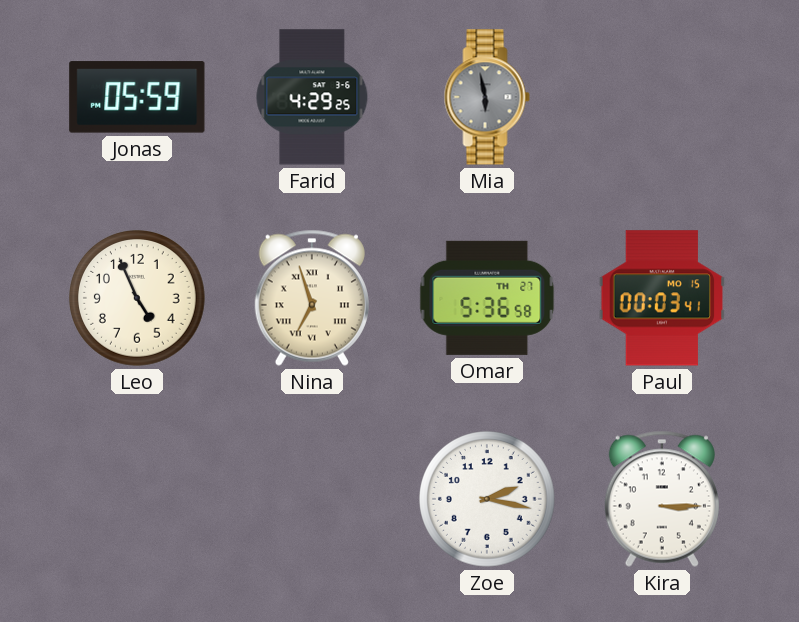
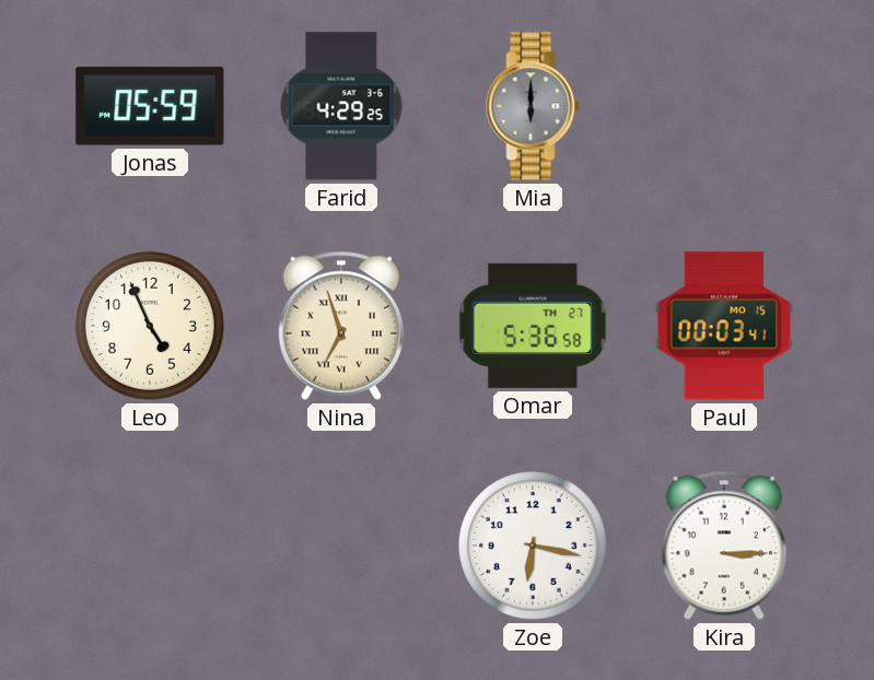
Mia: 5:58 -> 6:00 (533, 106)
Zoe: 2:17 -> 6:17 (534, 547)
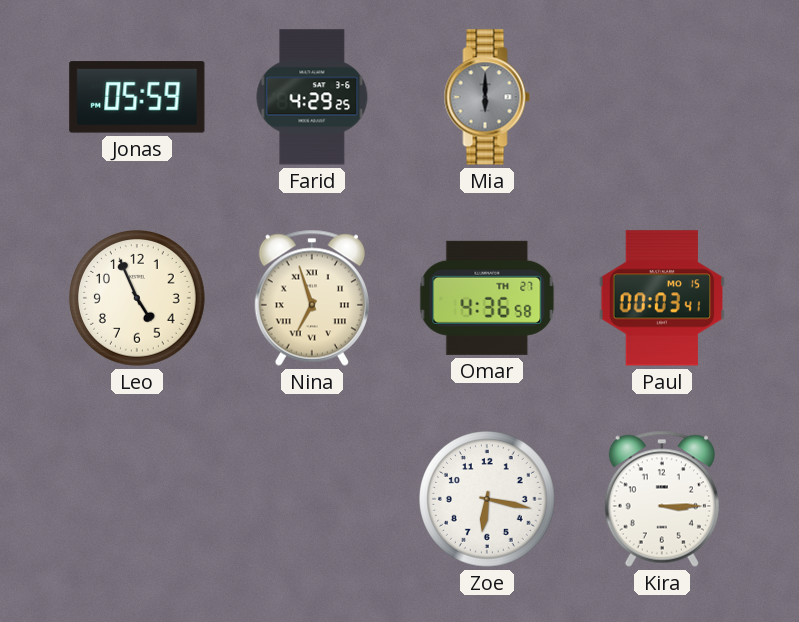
Omar: 5:36 -> 4:36 (487, 298)
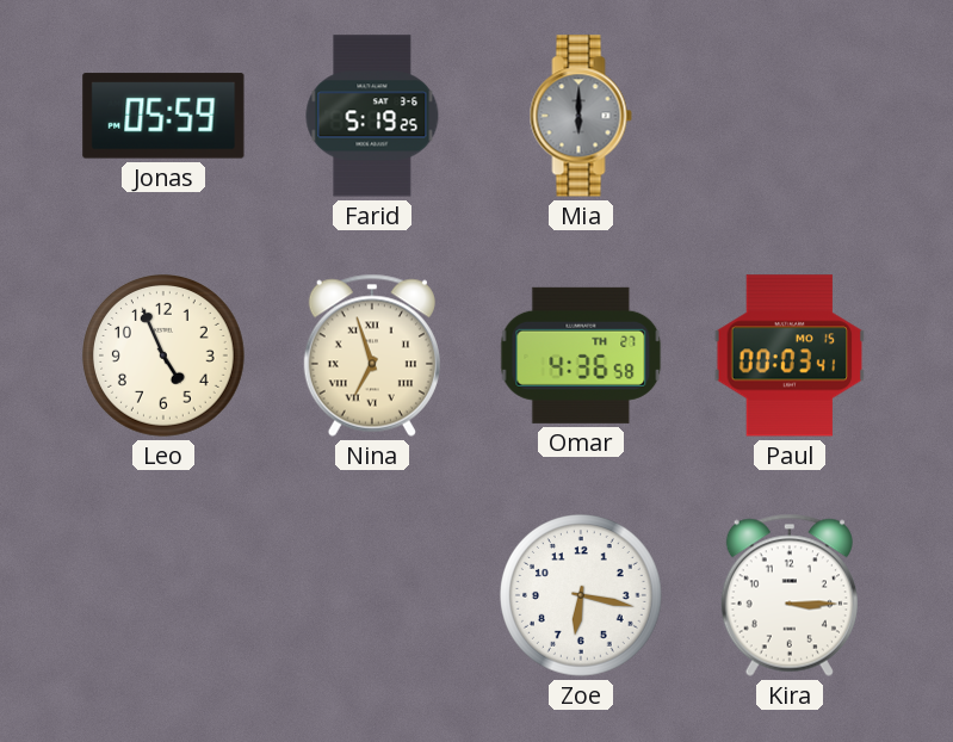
Farid: 4:29 -> 5:19 (372, 116)
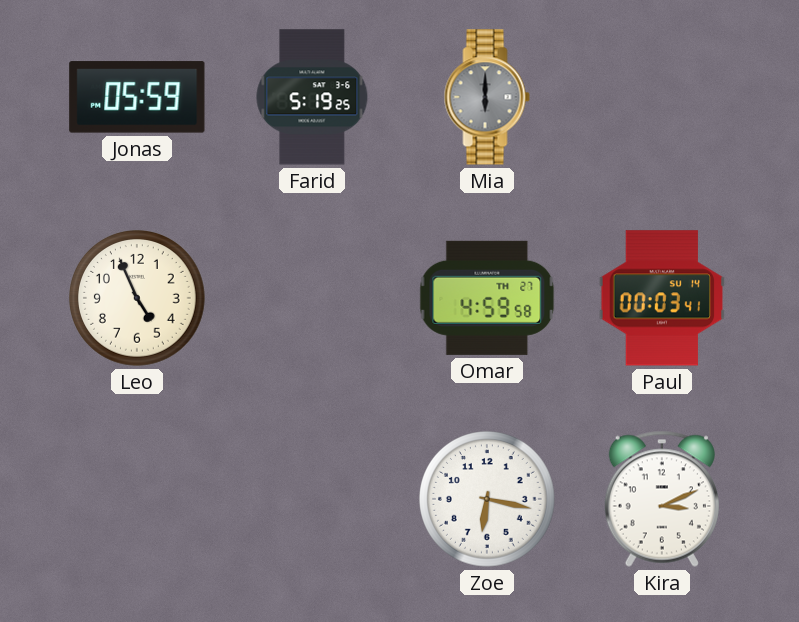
Nina: 6:57 -> none (372, 355)
Omar: 4:36 -> 4:59 (487, 298)
Paul date: MO 15 -> SU 14 (662, 298)
Kira: 3:15 -> 3:11 (662, 499)
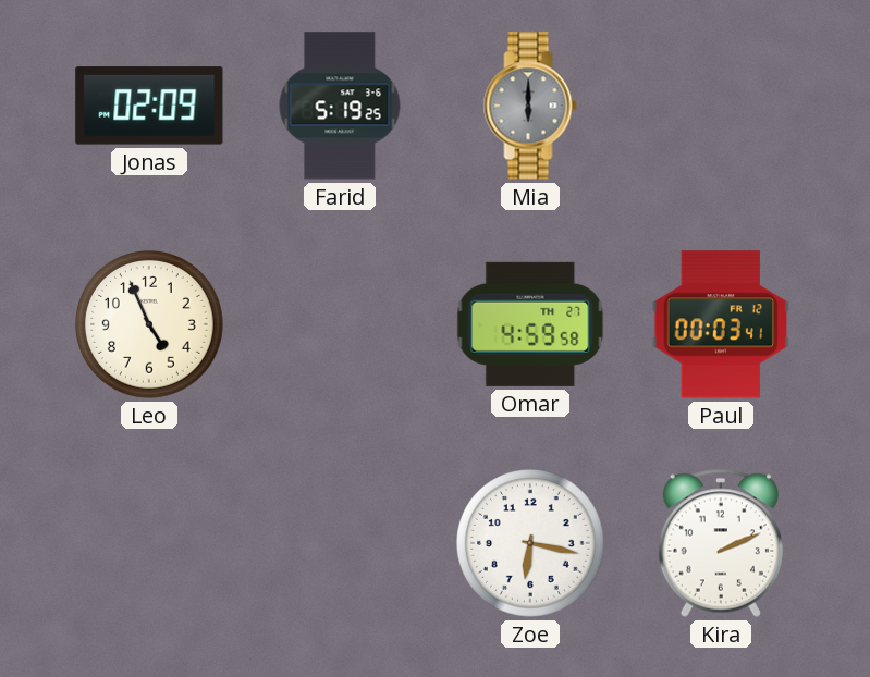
Jonas: 05:59 -> 02:09 (149, 106)
Paul date: SU 14 -> FR 12 (721, 324)
Kira: 3:11 -> 2:11 (721, 543)
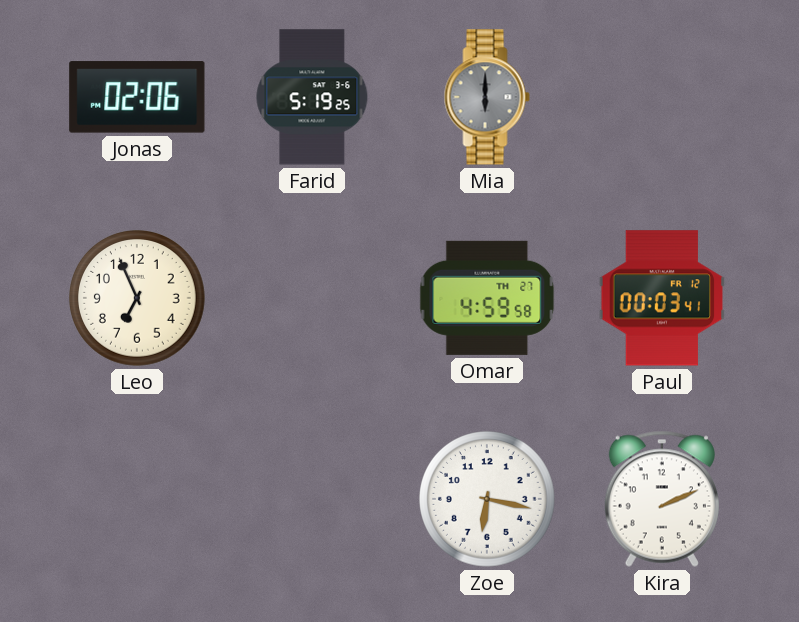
Jonas: 02:09 -> 02:06 (137, 97)
Leo: 4:56 -> 6:56 (138, 299)
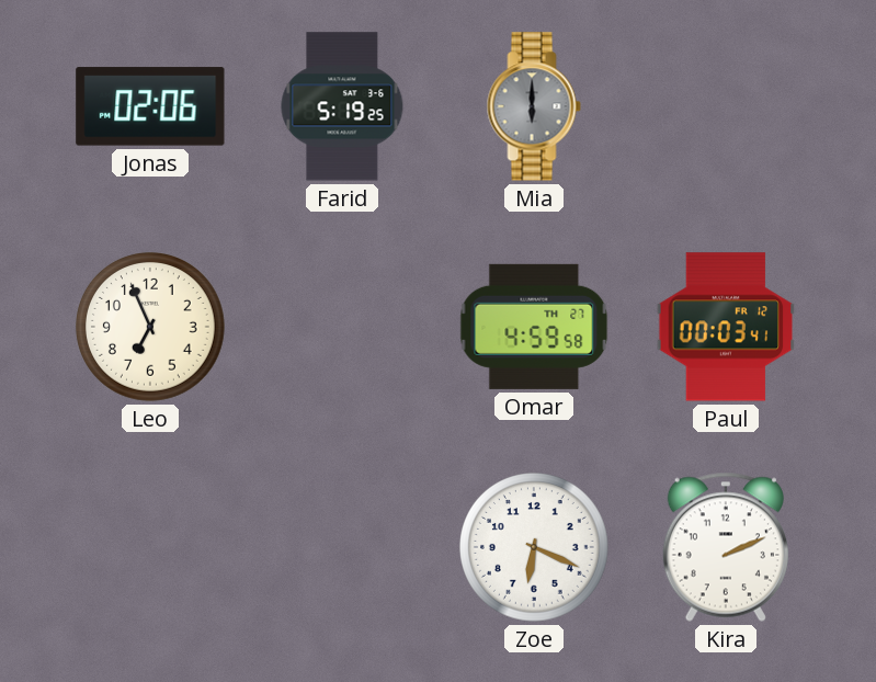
Zoe: 6:17 -> 6:19 (535, 548)
